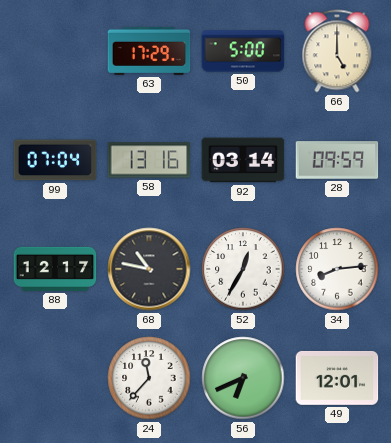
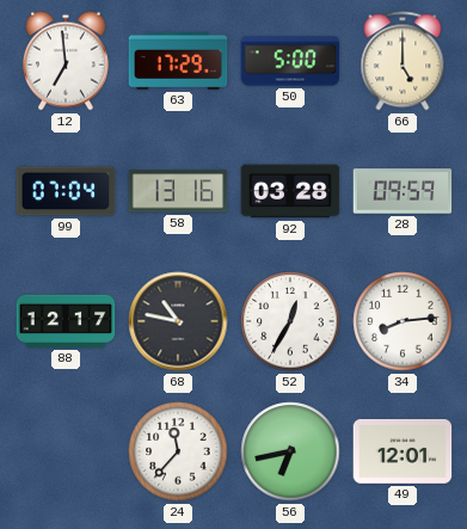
12: none -> 6:59 (66, 61)
92: 03:14 -> 03:28 (290, 191)
56: 6:41 -> 6:43 (290, 451)
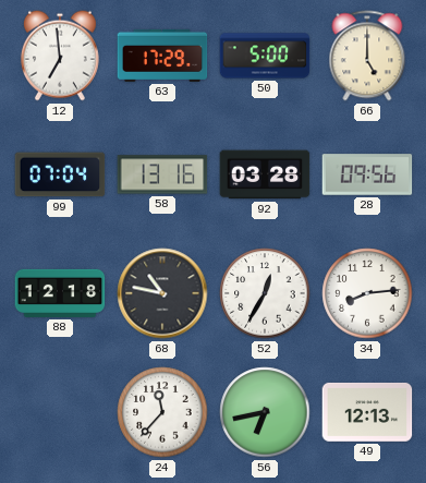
28: 09:59 -> 09:56 (367, 174)
88: 12:17 -> 12:18 (60, 293)
49: 12:01 -> 12:13 (367, 412)
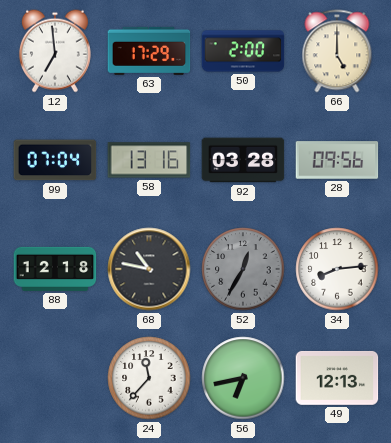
50: 5:00 -> 2:00 (243, 51)
52 dial: white -> grey (243, 269)
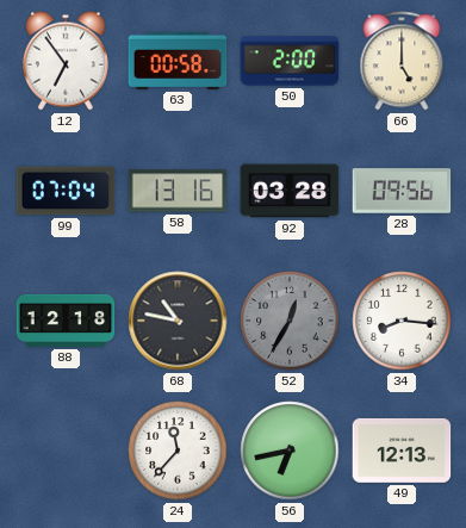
12: 6:59 -> 6:54 (66, 61)
63: 17:29 -> 00:58 (178, 61)
34: 8:14 -> 8:16 (402, 321)
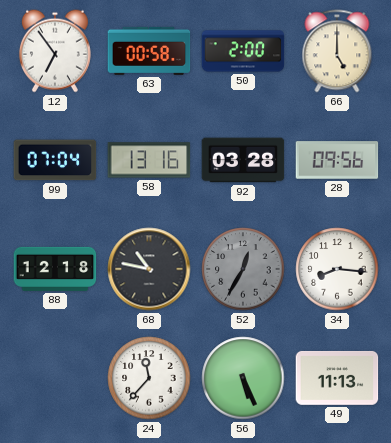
56: 6:43 -> 5:26 (243, 378)
49: 12:13 -> 11:13 (337, 378)
